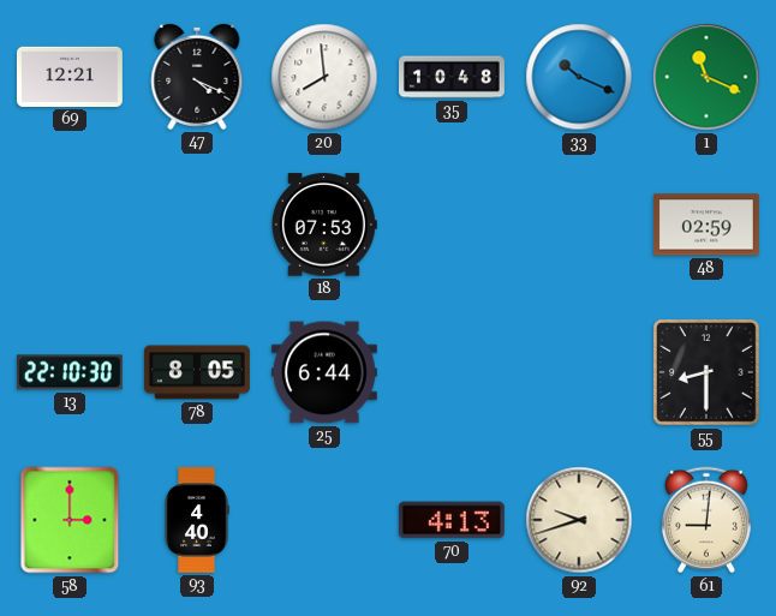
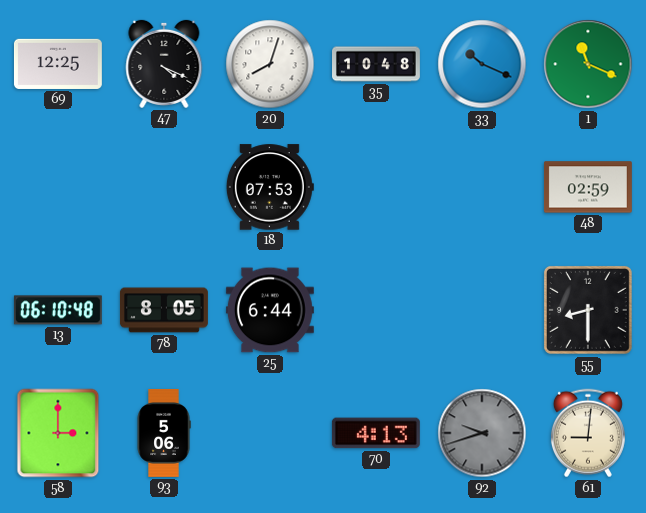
69: 12:21 -> 12:25 (58, 64)
20: 7:59 -> 8:03 (270, 64)
13: 22:10 -> 06:10 (58, 310)
93: 4:40 -> 5:06 (164, 433)
92 dial: cream -> grey (482, 433)
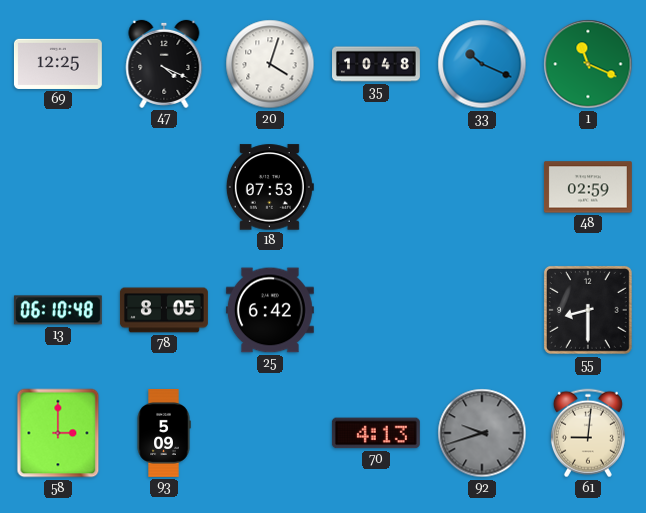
20: 8:03 -> 4:03 (270, 64)
25: 6:44 -> 6:42 (270, 310)
93: 5:06 -> 5:09 (164, 433)
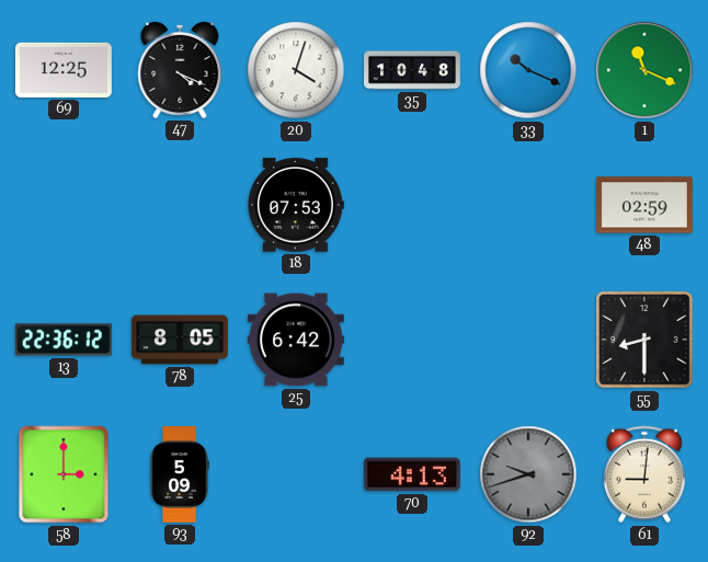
13: 06:10 -> 22:36 (64, 340)
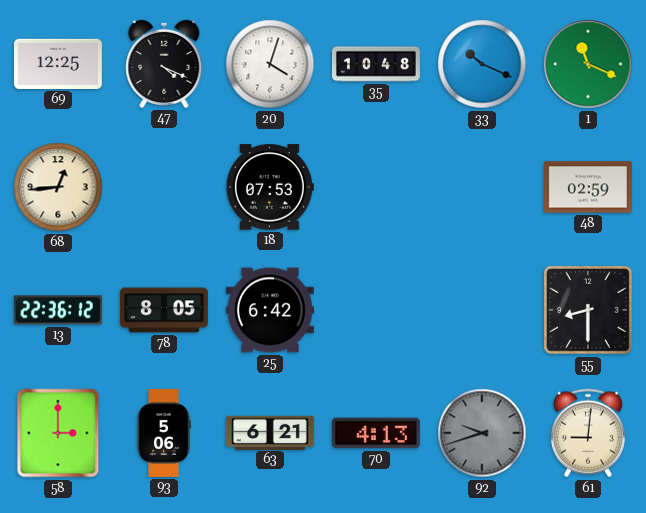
68: none -> 12:44 (58, 187)
93: 5:09 -> 5:06 (164, 433)
63: none -> 6:21 (270, 432)
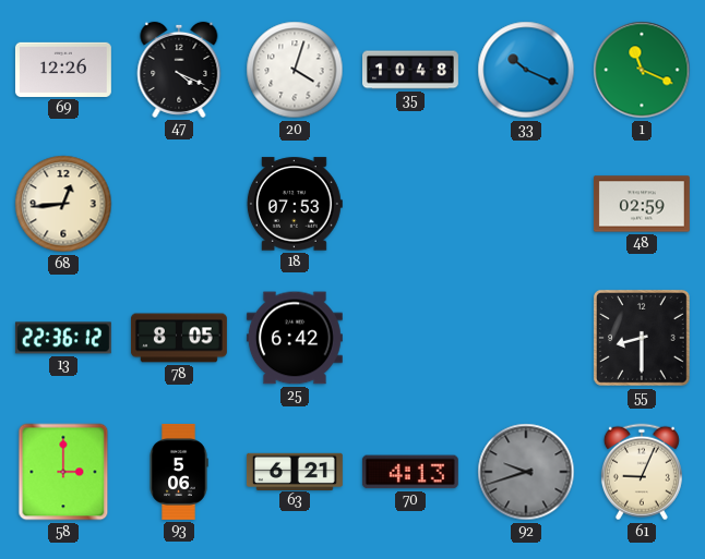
69: 12:25 -> 12:26 (63, 70)
61: 9:01 -> 9:04 (642, 472)
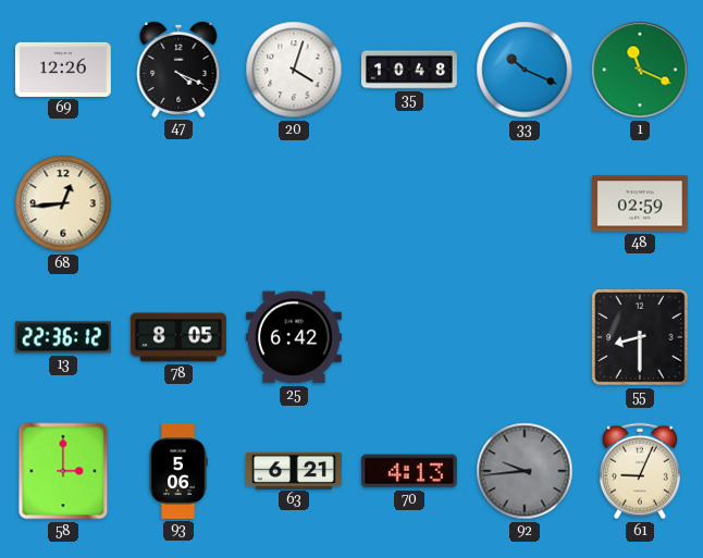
18: 07:53 -> none (295, 204)
92: 9:42 -> 9:44 (525, 471)
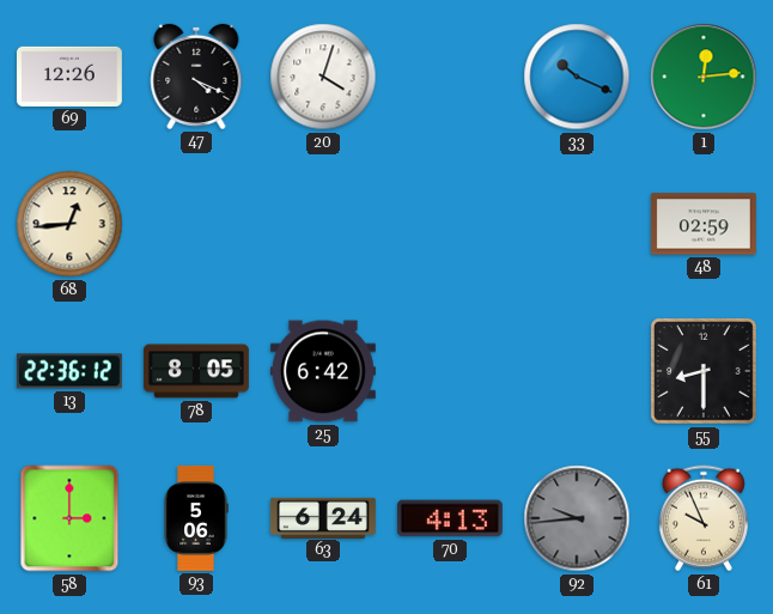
35: 10:48 -> none (410, 70)
1: 11:19 -> 12:14 (704, 77)
63: 6:21 -> 6:24 (323, 517)
61: 9:04 -> 9:56 (704, 518)
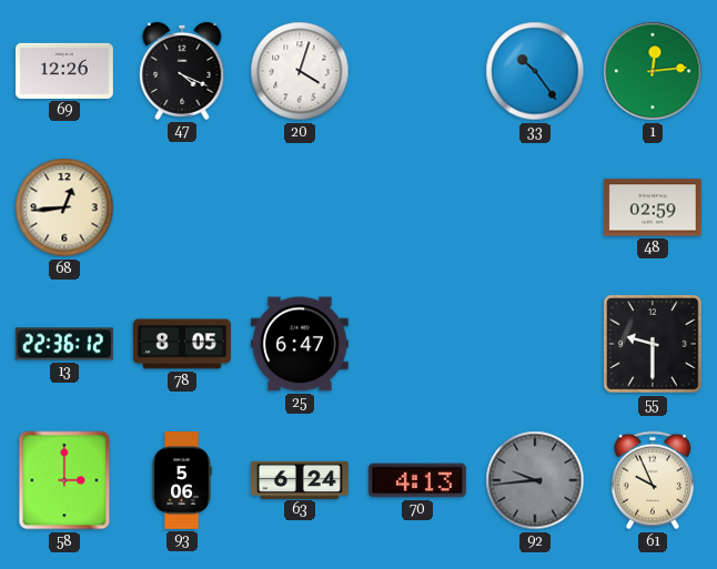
33: 10:19 -> 10:24 (535, 71)
25: 6:42 -> 6:47 (300, 344)
55: 8:30 -> 9:30 (653, 344)
